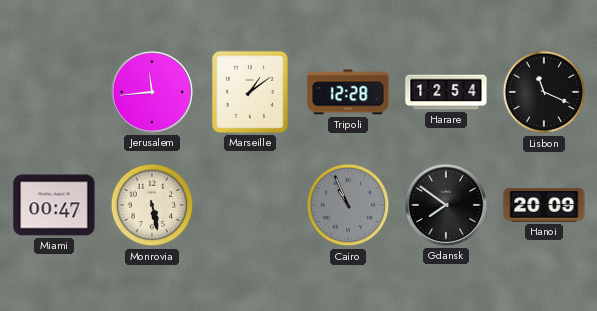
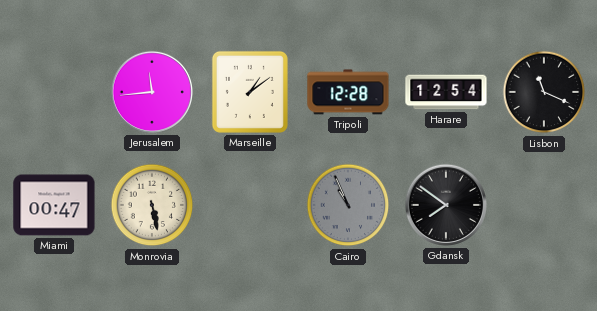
Hanoi: 20:09 -> none (544, 205)
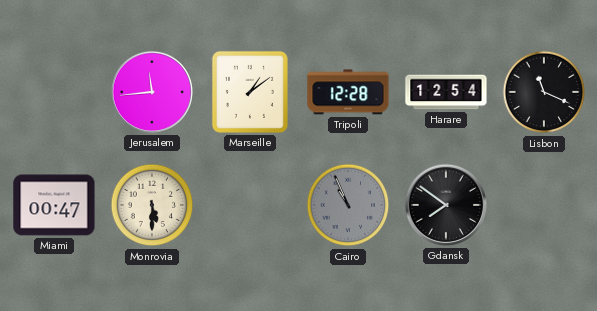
Monrovia: 5:28 -> 5:30 (152, 205)
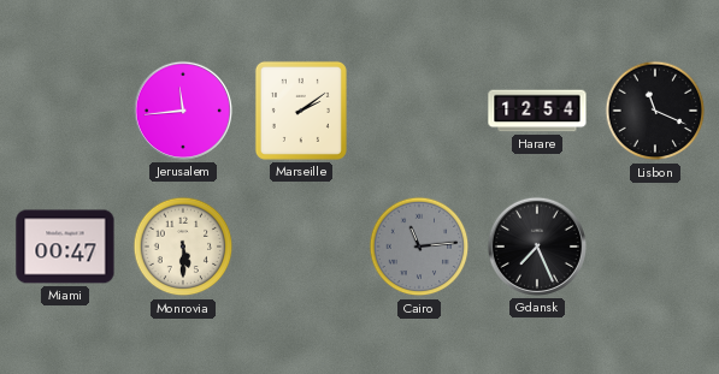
Marseille: 1:09 -> 2:09 (301, 111)
Tripoli: 12:28 -> none (348, 92)
Cairo: 10:56 -> 11:14 (419, 247)
Gdansk: 7:51 -> 7:26 (537, 247)
